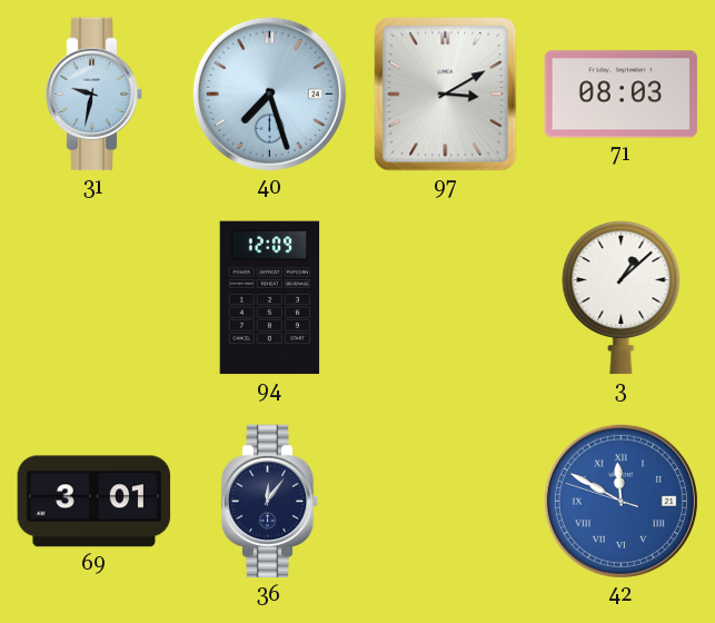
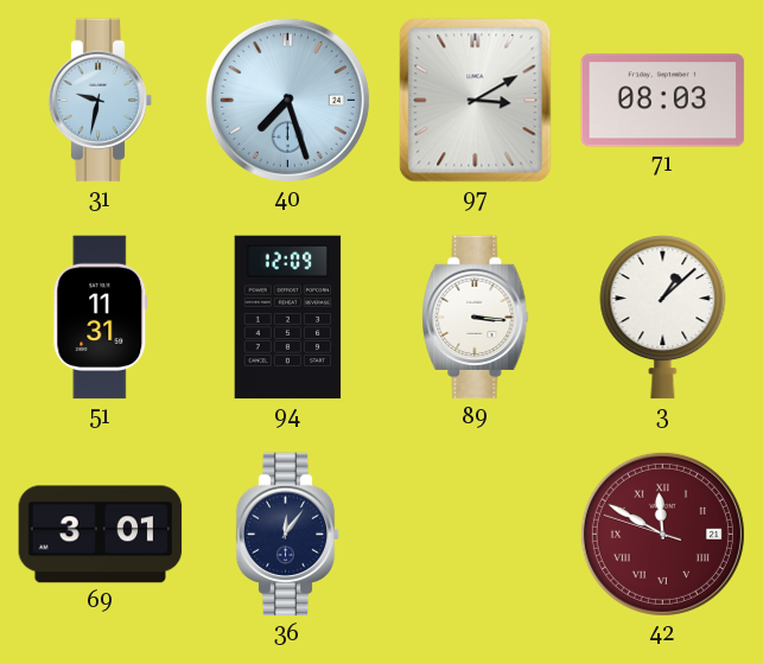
51: none -> 11:31 (101, 318)
89: none -> 3:16 (476, 318)
42 dial: blue -> burgundy (662, 534)
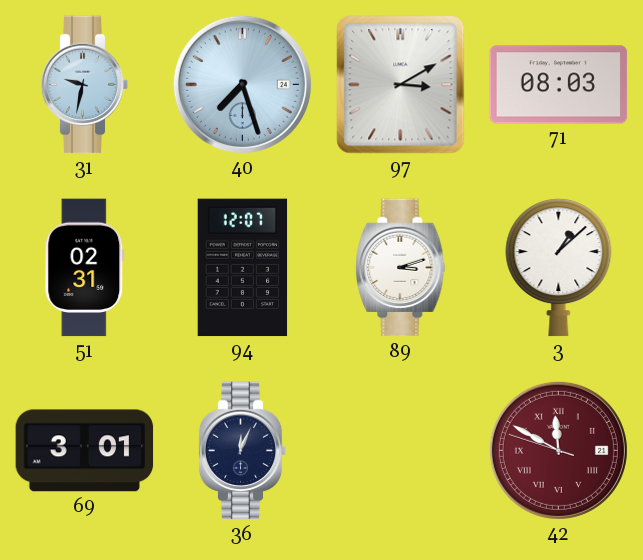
51: 11:31 -> 02:31 (85, 268)
94: 12:09 -> 12:07 (243, 268)
89: 3:16 -> 3:12 (401, 268)
36: 12:06 -> 12:04 (243, 451)
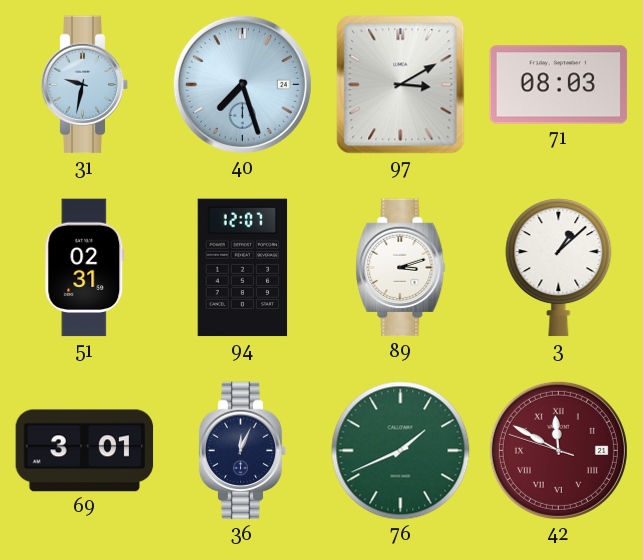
76: none -> 1:41 (401, 451)
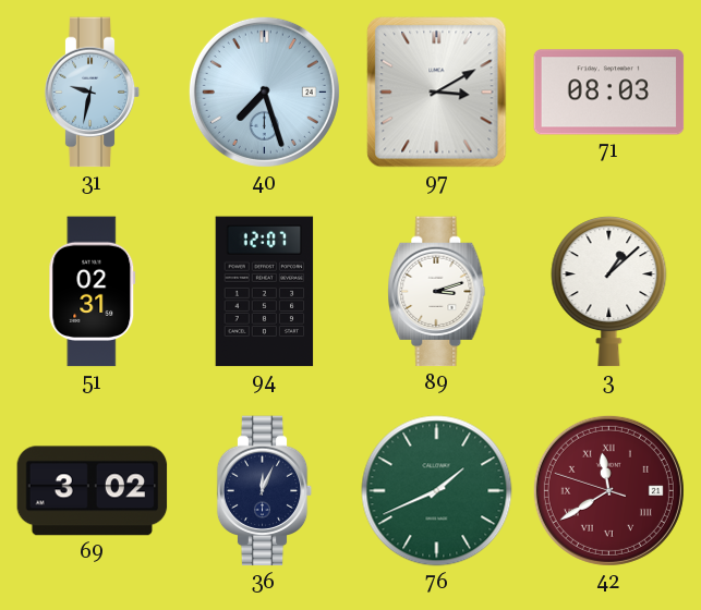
69: 3:01 -> 3:02 (93, 491)
42: 11:49 -> 11:39 (608, 490)
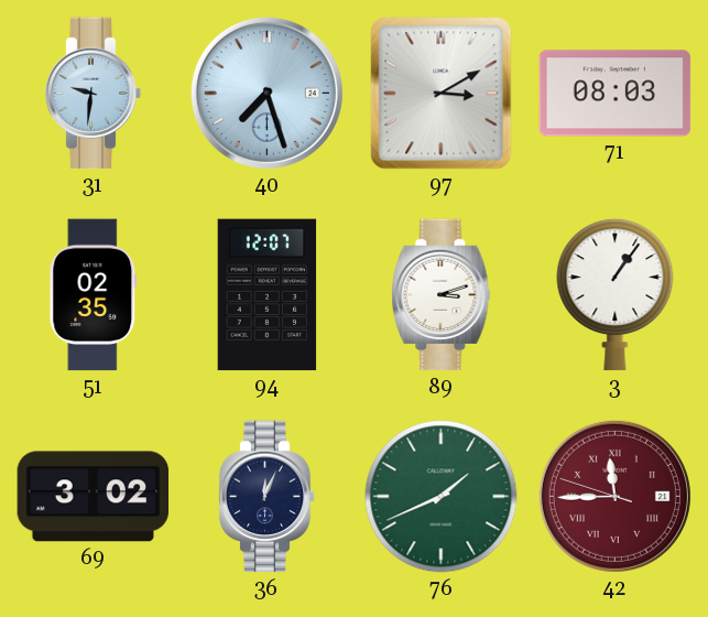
31: 9:32 -> 9:31 (94, 94)
51: 02:31 -> 02:35 (94, 295)
3: 1:08 -> 1:06 (616, 295)
42: 11:39 -> 11:44 (614, 496)
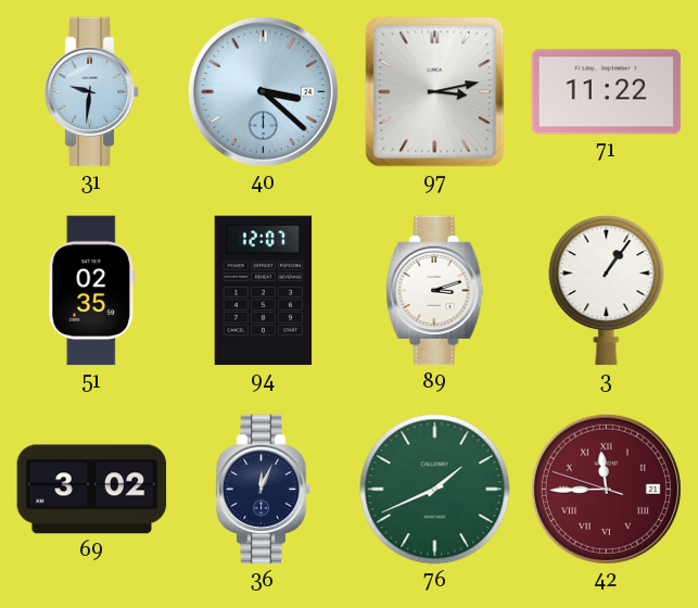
40: 7:27 -> 3:22 (263, 91)
97: 3:10 -> 3:13 (435, 92)
71: 08:03 -> 11:22 (607, 92)
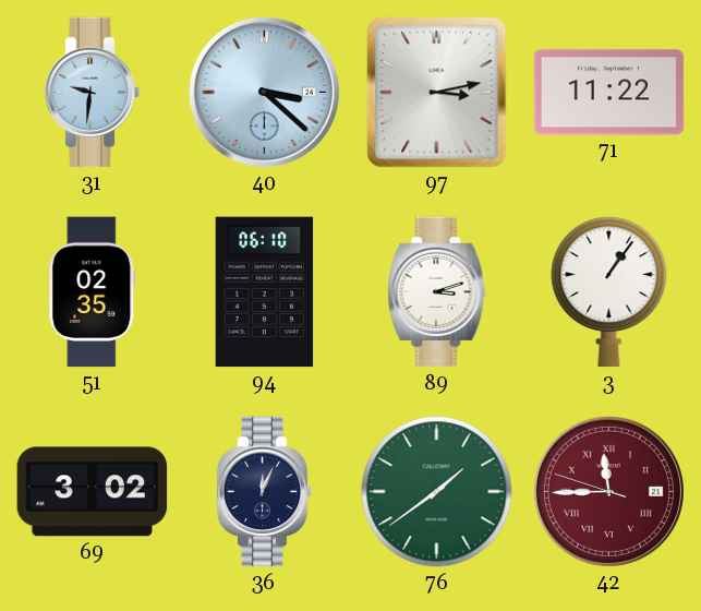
94: 12:07 -> 06:10 (265, 292)
76: 1:41 -> 1:39 (437, 492)
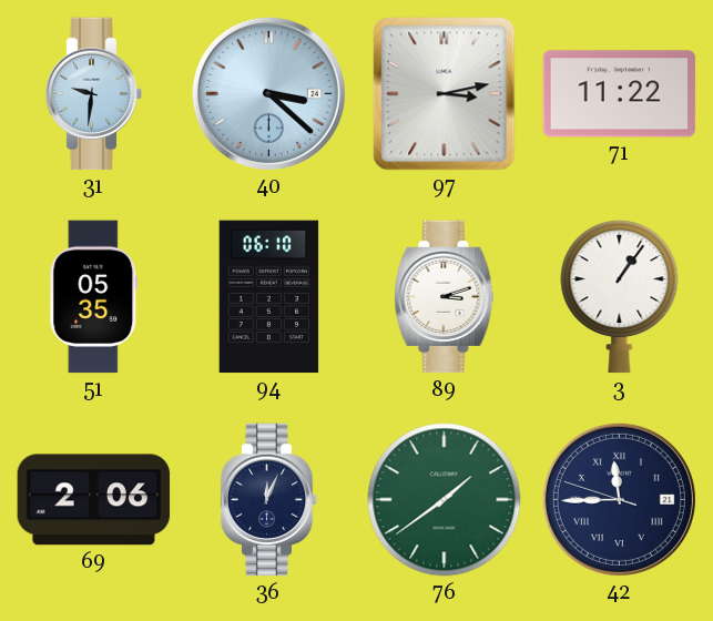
51: 02:35 -> 05:35 (94, 297)
69: 3:02 -> 2:06 (94, 500)
42 dial: burgundy -> navy (619, 499)
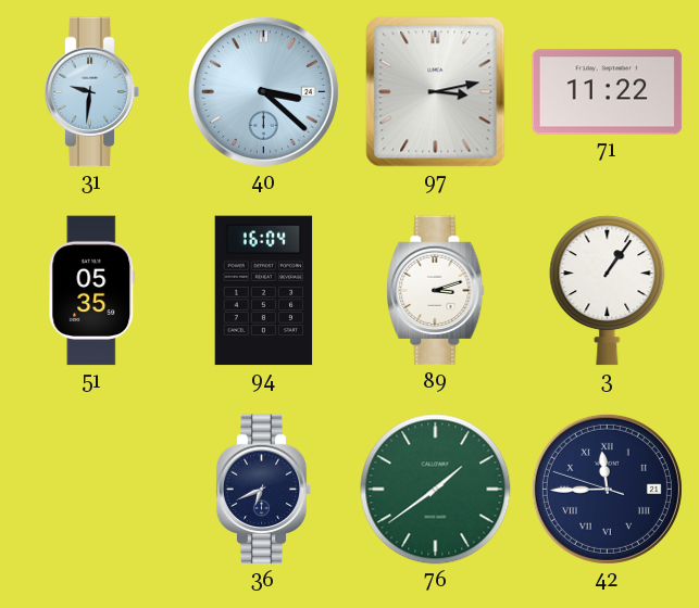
94: 06:10 -> 16:04 (264, 291)
69: 2:06 -> none (94, 500)
36: 12:04 -> 6:41 (264, 490)
